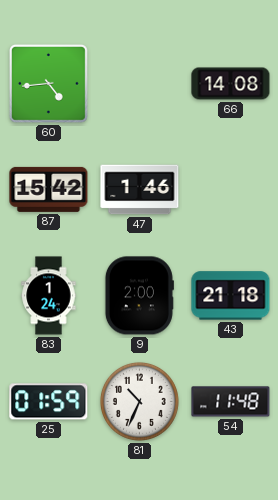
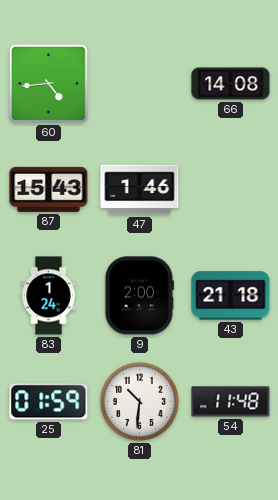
87: 15:42 -> 15:43 (49, 189)
81: 10:34 -> 10:31 (139, 401)
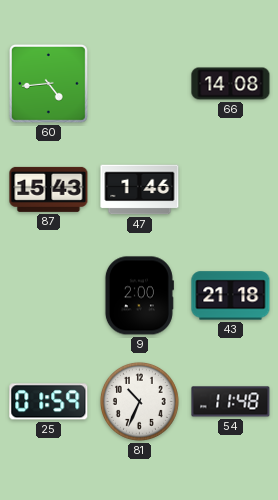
83: 1:24 -> none (49, 296)
81: 10:31 -> 10:34 (139, 401)
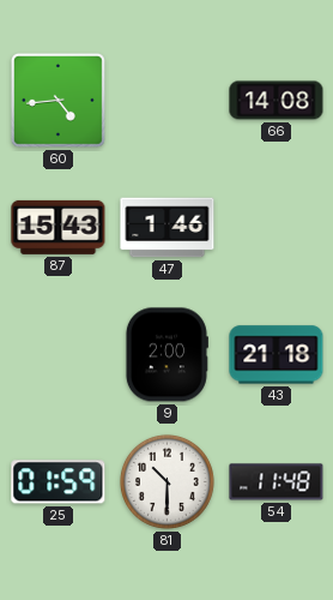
81: 10:34 -> 10:30 (166, 481)
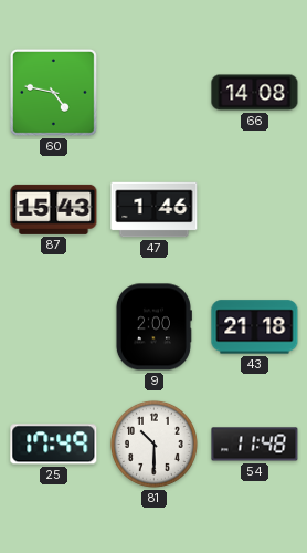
60: 4:44 -> 4:47 (53, 92)
25: 01:59 -> 17:49 (54, 445)
